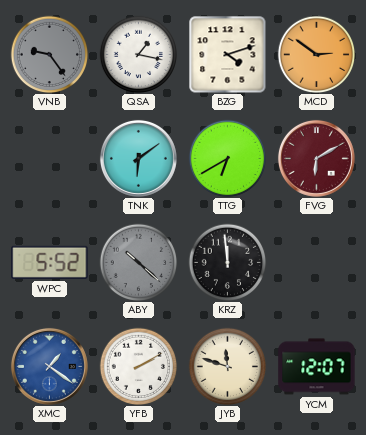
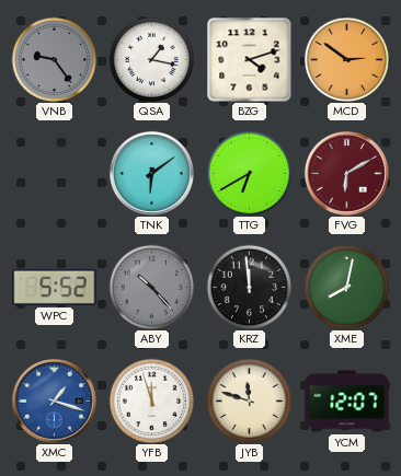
ABY: 10:22 -> 10:23 (151, 287)
XME: none -> 8:02 (346, 287)
XMC: 1:21 -> 1:18 (54, 400)
YFB: 2:10 -> 11:57 (151, 400)
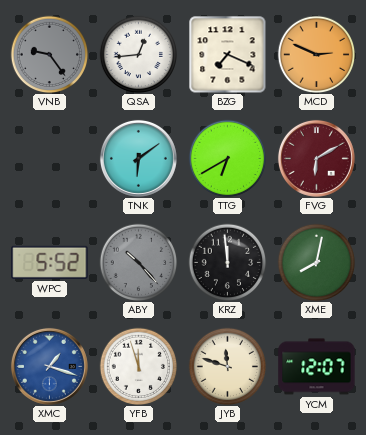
QSA: 1:17 -> 12:44 (138, 54)
BZG: 4:12 -> 7:19 (227, 54)
MCD: 2:51 -> 2:49 (316, 54)
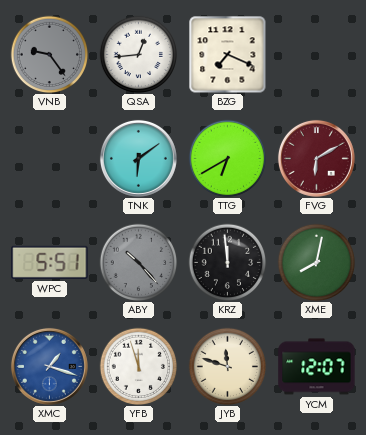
MCD: 2:49 -> none (316, 54)
WPC: 5:52 -> 5:51 (50, 262)
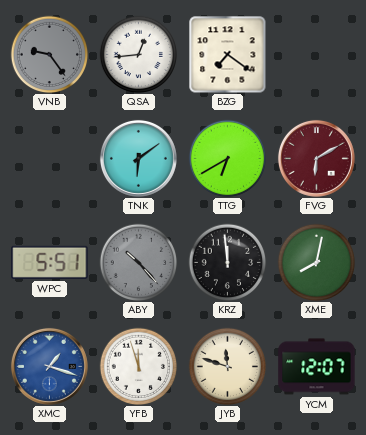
BZG: 7:19 -> 7:21 (227, 54)
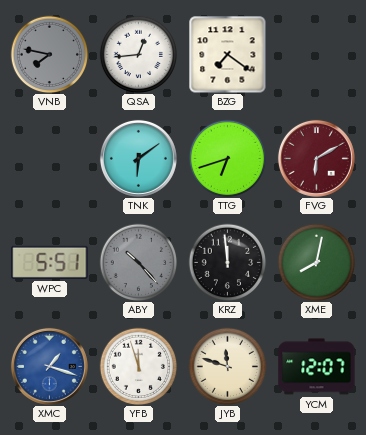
VNB: 9:24 -> 7:47 (49, 54)
TTG: 6:40 -> 6:42 (227, 158)
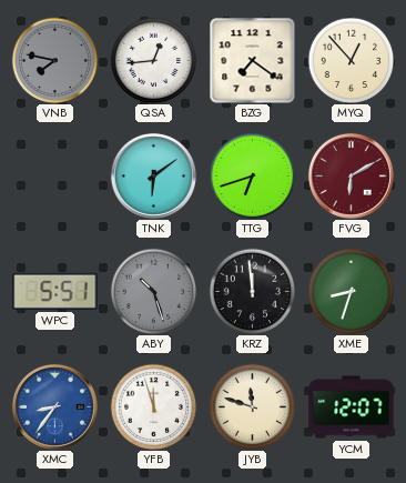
MYQ: none -> 12:53 (351, 60)
ABY: 10:23 -> 10:27 (153, 291)
XME: 8:02 -> 8:33 (351, 291)
XMC: 1:18 -> 8:36 (54, 406)
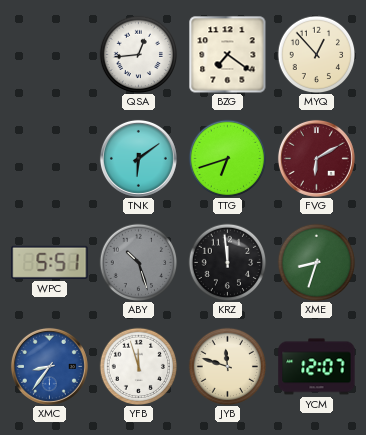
VNB: 7:47 -> none (54, 60)
